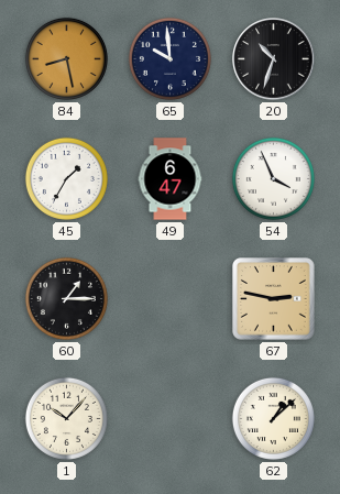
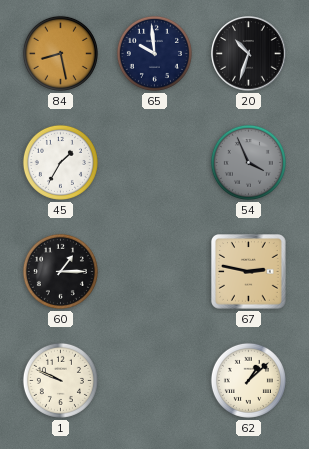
49: 6:47 -> none (171, 179)
54 dial: white -> grey (248, 162)
1: 10:07 -> 9:49 (60, 380)
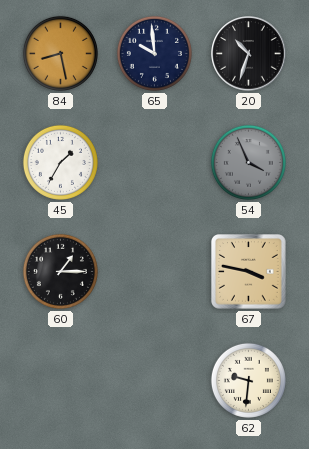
67: 2:47 -> 3:47 (249, 272)
1: 9:49 -> none (60, 380)
62: 1:08 -> 9:31 (248, 380)
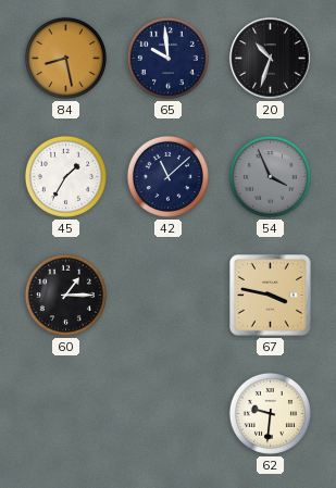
42: none -> 11:08 (167, 176)
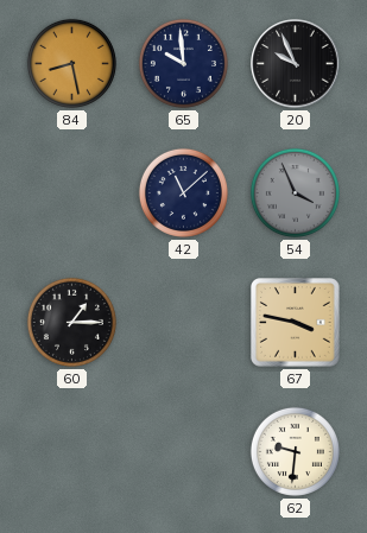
20: 10:33 -> 9:56 (296, 64)
45: 1:35 -> none (65, 176)
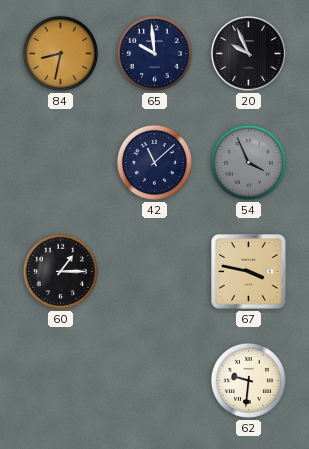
84: 8:28 -> 8:32 (60, 53)
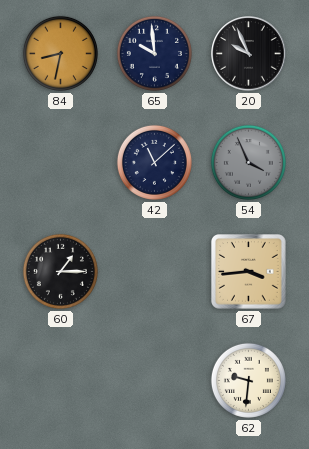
67: 3:47 -> 3:44 (249, 272)
